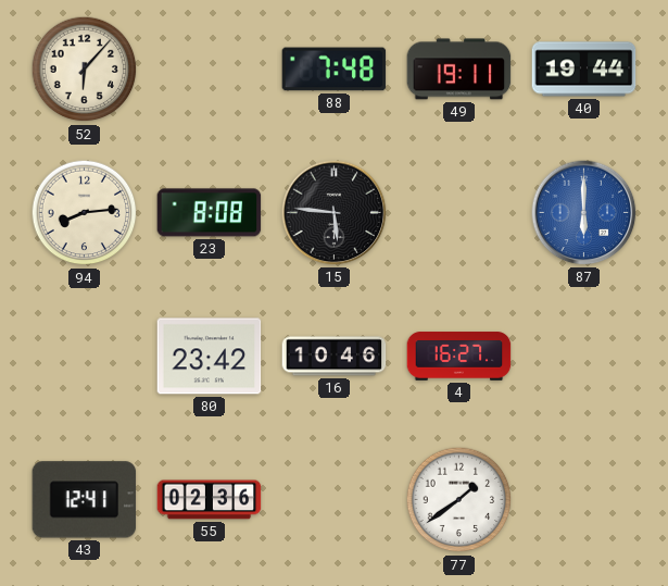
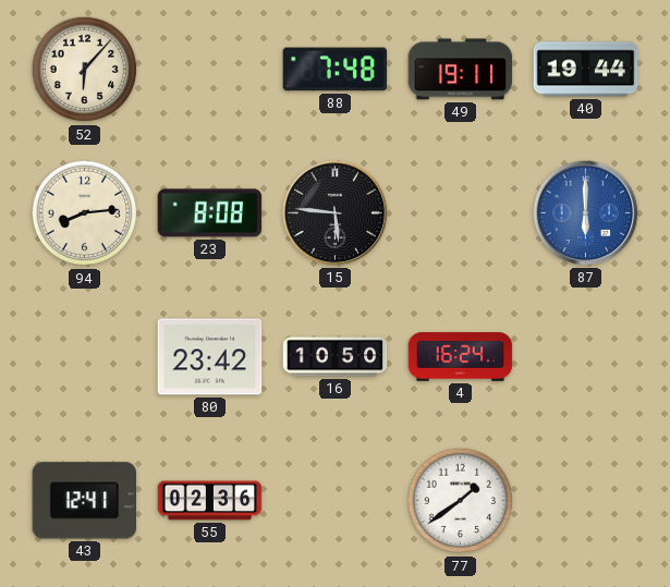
16: 10:46 -> 10:50 (336, 357)
4: 16:27 -> 16:24 (461, 357)
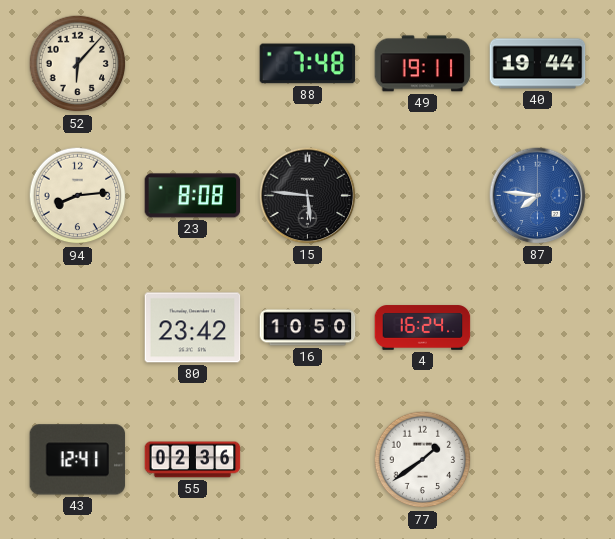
87: 6:00 -> 7:46 (538, 196)
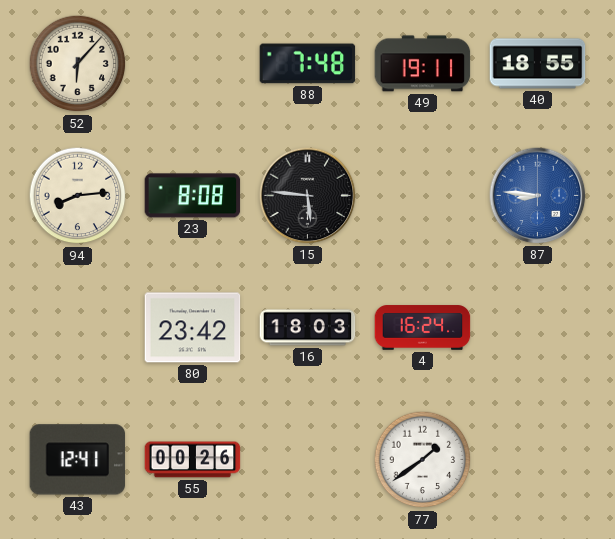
40: 19:44 -> 18:55 (538, 64)
87: 7:46 -> 8:46 (538, 196)
16: 10:50 -> 18:03 (308, 328)
55: 02:36 -> 00:26 (193, 460)
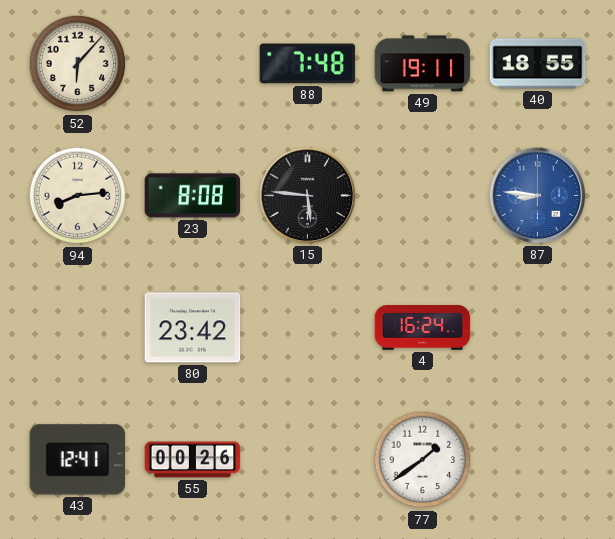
16: 18:03 -> none (308, 328)
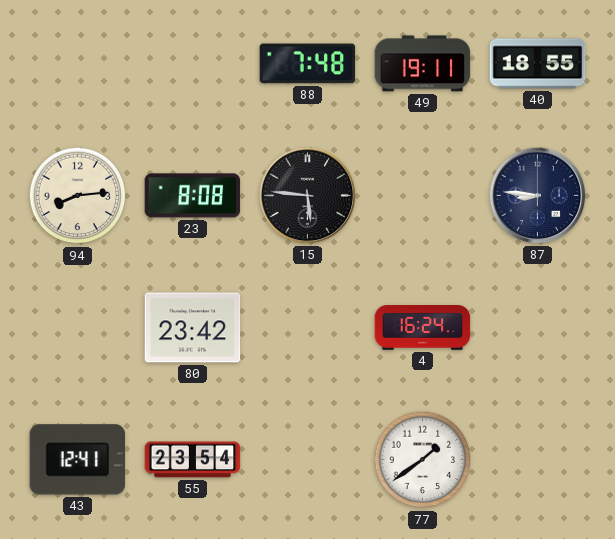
52: 6:07 -> none (78, 64)
87 dial: blue -> navy (538, 196)
55: 00:26 -> 23:54 (193, 460)
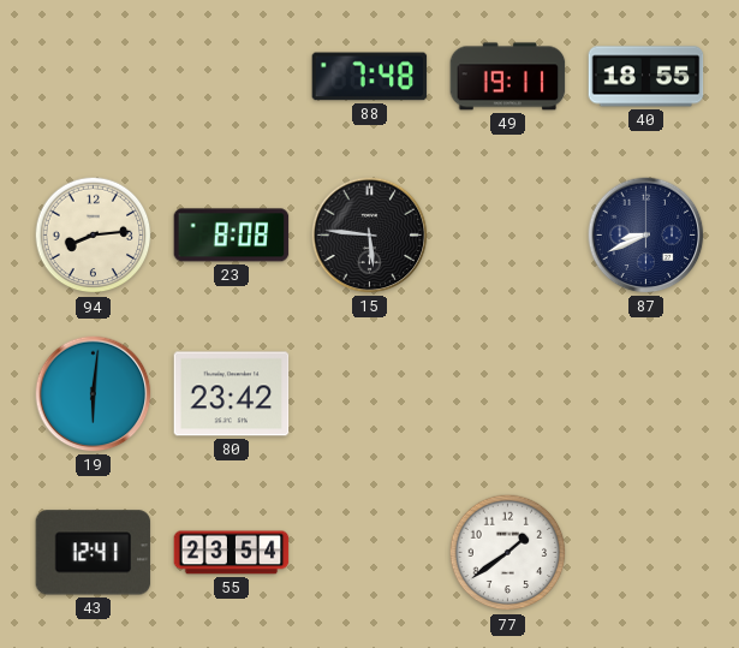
87: 8:46 -> 8:41 (646, 236)
19: none -> 6:01 (94, 394)
4: 16:24 -> none (423, 328)
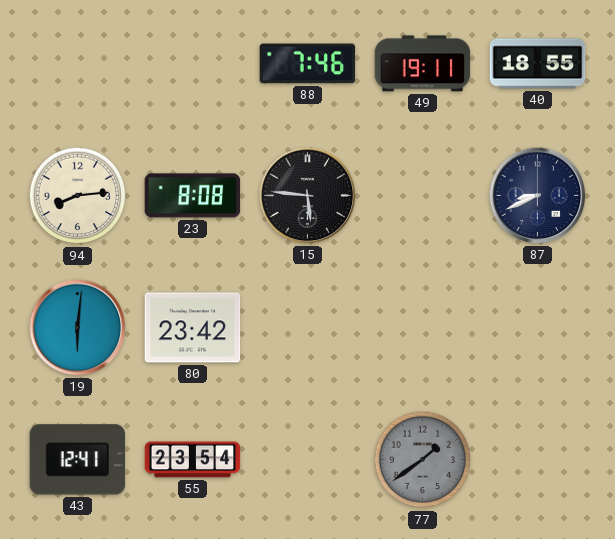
88: 7:48 -> 7:46 (308, 64)
77 dial: white -> grey (423, 460)
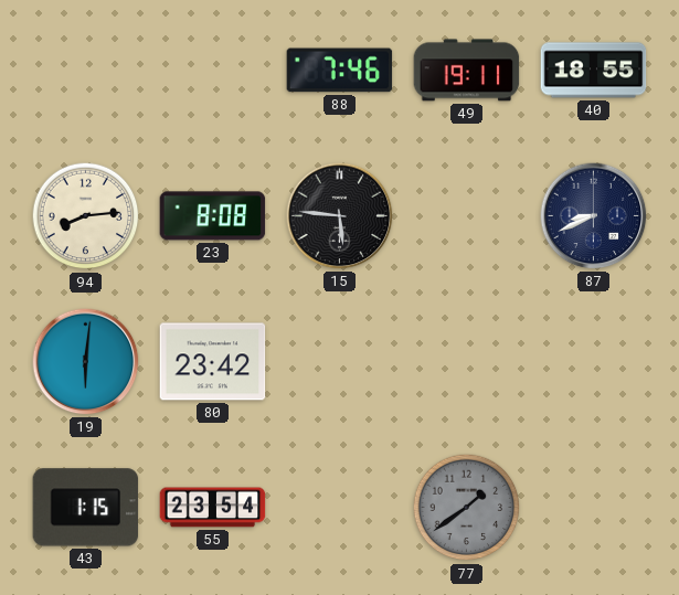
43: 12:41 -> 1:15 (86, 508)
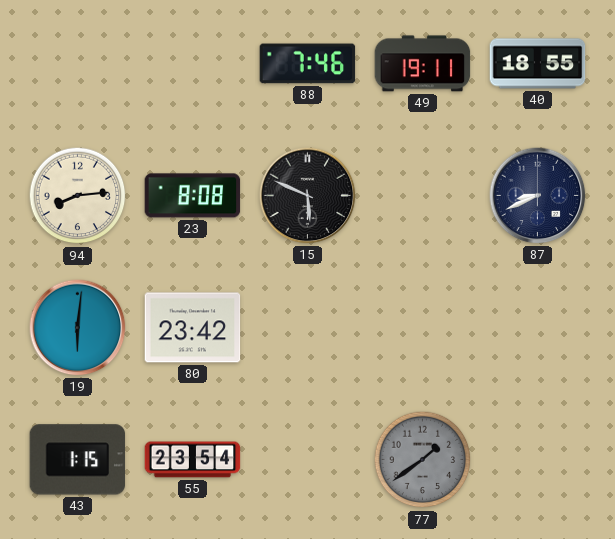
15: 5:46 -> 5:49 (308, 196)
